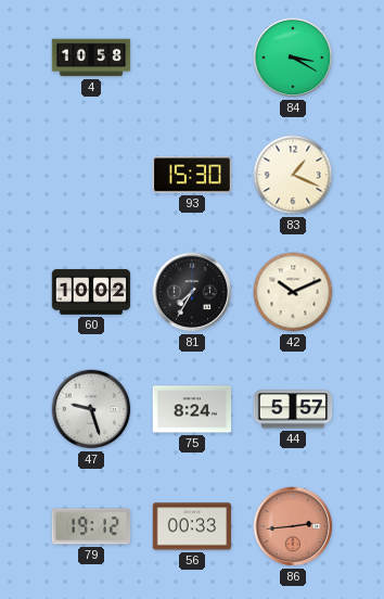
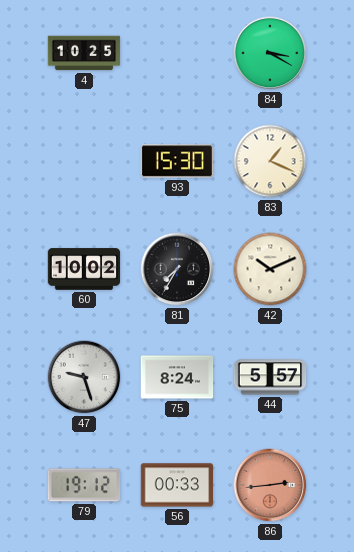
4: 10:58 -> 10:25 (84, 53)
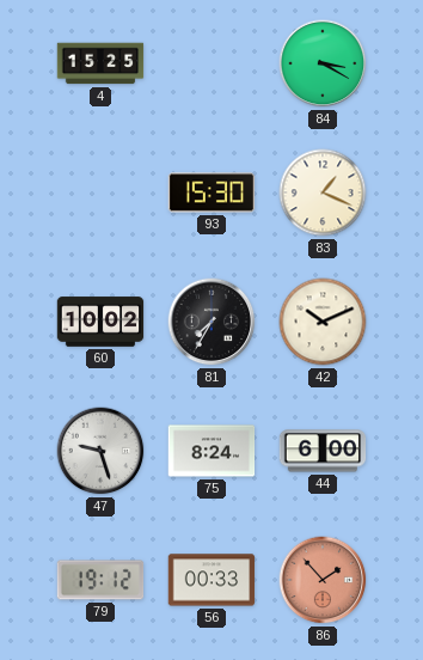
4: 10:25 -> 15:25 (100, 63)
44: 5:57 -> 6:00 (323, 451)
86: 2:44 -> 1:53 (323, 580)
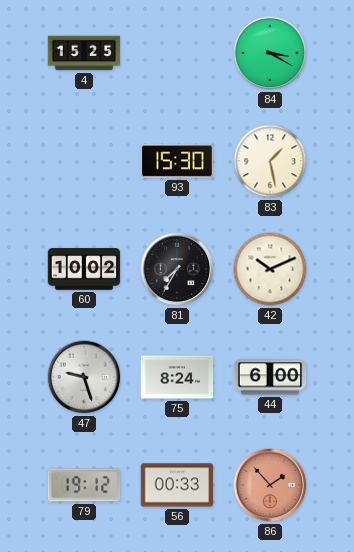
83: 1:19 -> 1:28 (270, 161)
